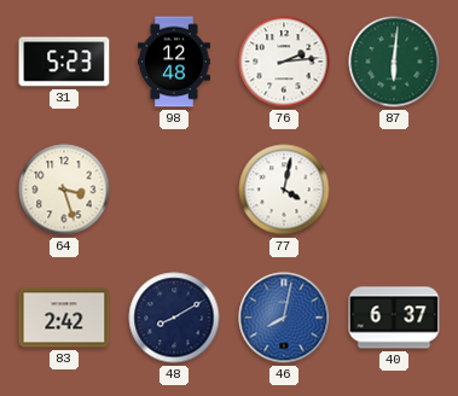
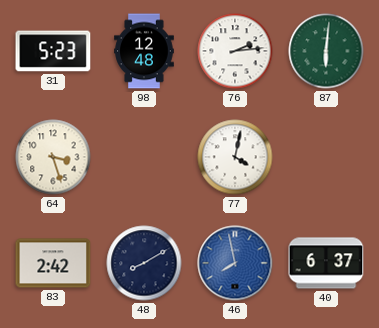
46: 8:02 -> 7:58 (235, 263)
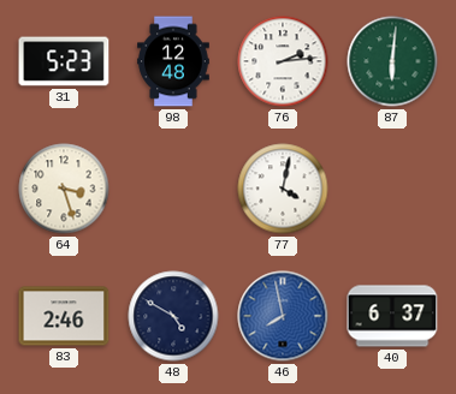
83: 2:42 -> 2:46 (64, 316)
48: 8:10 -> 4:50 (173, 316)
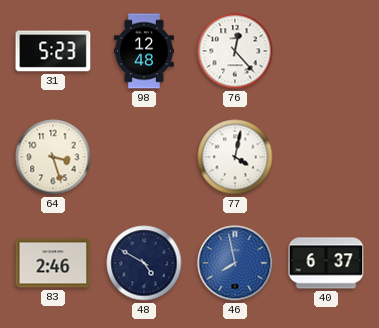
76: 2:14 -> 12:23 (235, 51)
87: 6:01 -> none (392, 61)
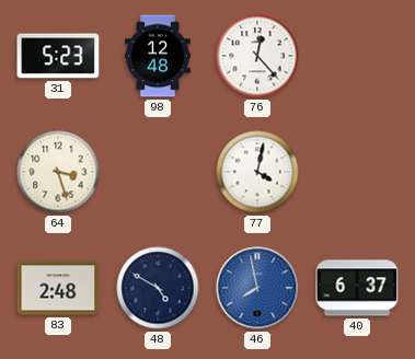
83: 2:46 -> 2:48 (58, 288)
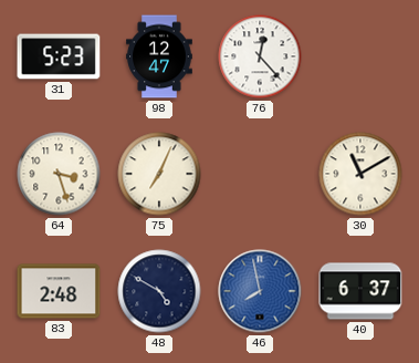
98: 12:48 -> 12:47 (159, 56)
75: none -> 7:04 (159, 174)
77: 4:02 -> none (257, 172)
30: none -> 11:10 (360, 174)
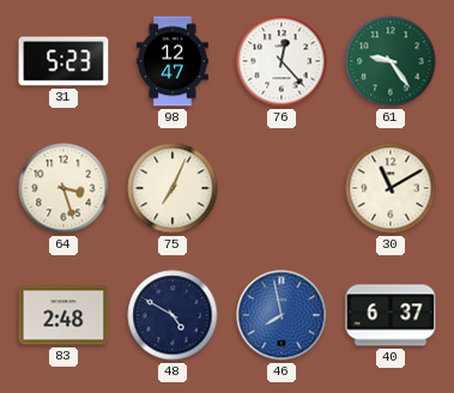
61: none -> 9:24 (391, 61)
